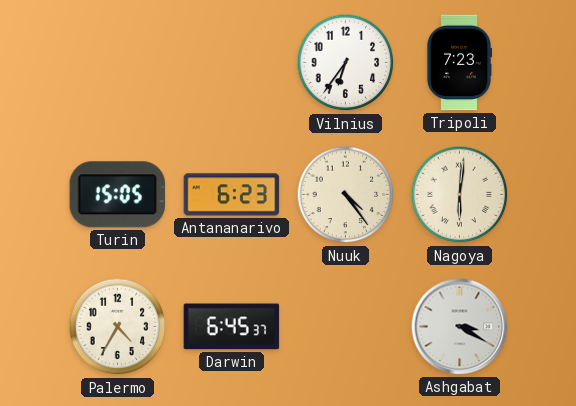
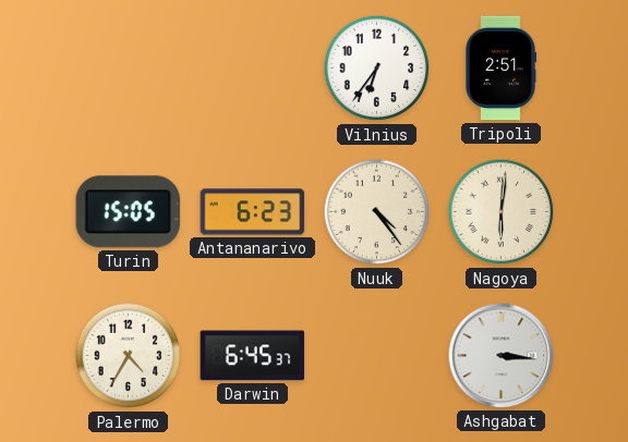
Tripoli: 7:23 -> 2:51 (499, 69)
Ashgabat: 3:20 -> 3:16 (502, 356)
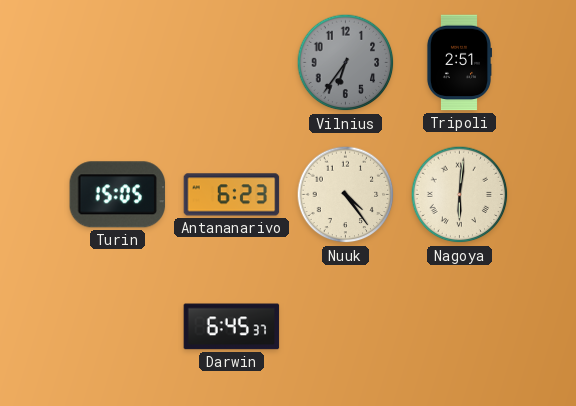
Vilnius dial: white -> grey (346, 63)
Palermo: 4:35 -> none (129, 356)
Ashgabat: 3:16 -> none (502, 356)
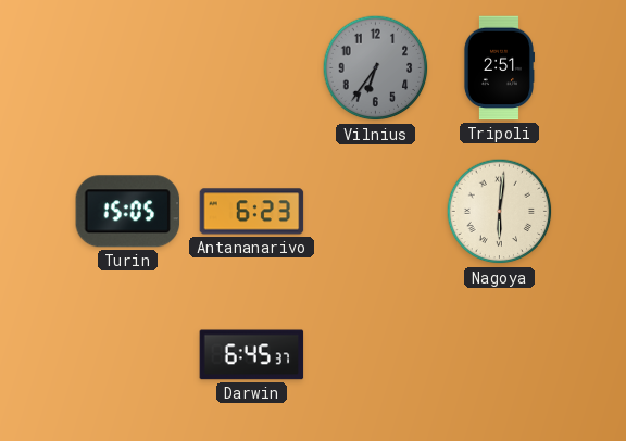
Nuuk: 4:24 -> none (346, 195)
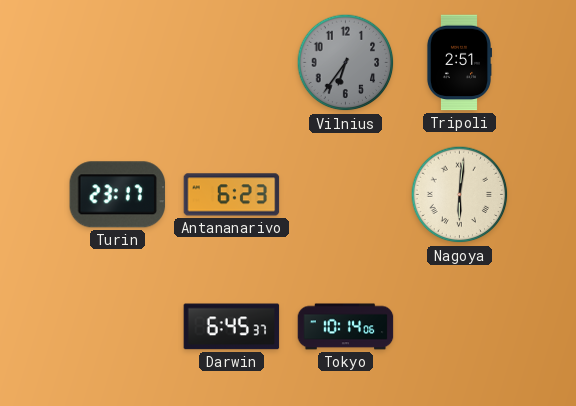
Turin: 15:05 -> 23:17 (118, 195)
Tokyo: none -> 10:14 (346, 327)
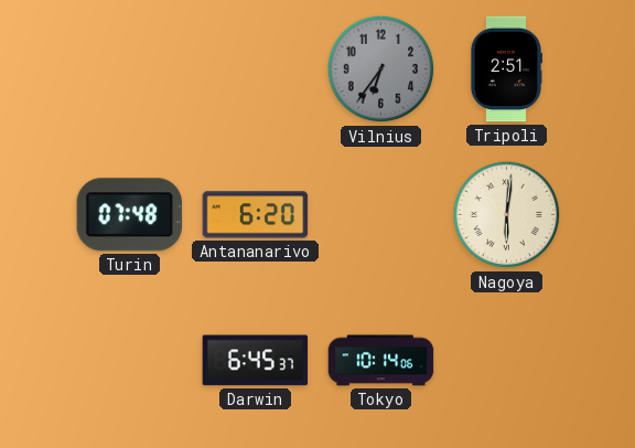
Turin: 23:17 -> 07:48 (130, 215)
Antananarivo: 6:23 -> 6:20 (256, 215)
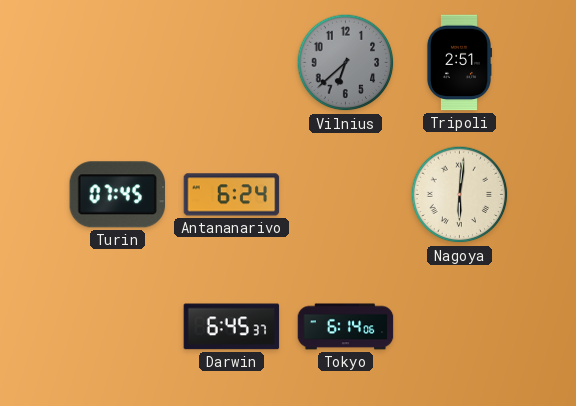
Vilnius: 6:36 -> 6:38 (346, 63)
Turin: 07:48 -> 07:45 (118, 195)
Antananarivo: 6:20 -> 6:24 (232, 195)
Tokyo: 10:14 -> 6:14 (346, 327)
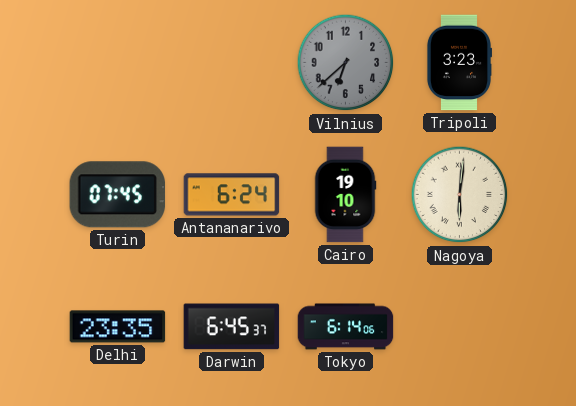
Tripoli: 2:51 -> 3:23 (458, 63)
Cairo: none -> 19:10 (345, 195)
Delhi: none -> 23:35 (118, 327)
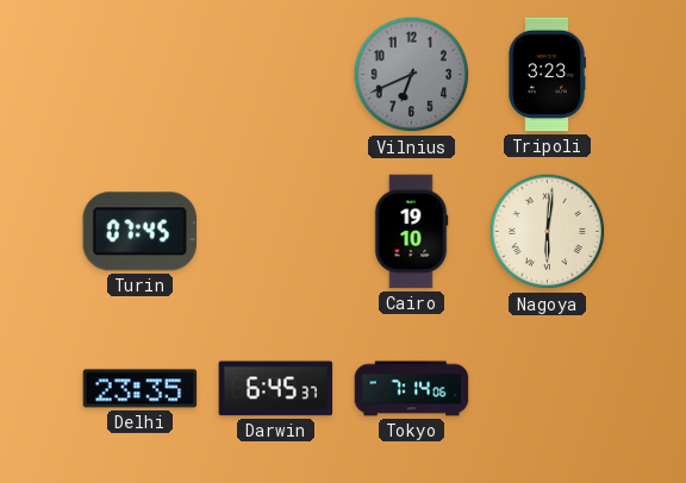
Vilnius: 6:38 -> 6:41 (412, 75)
Antananarivo: 6:24 -> none (232, 195)
Tokyo: 6:14 -> 7:14 (412, 389)
